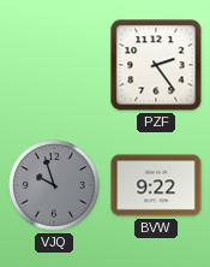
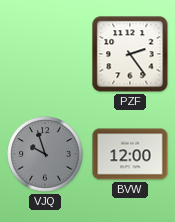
BVW: 9:22 -> 12:00 (130, 154)
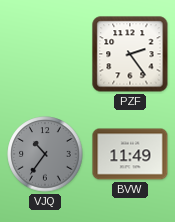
VJQ: 9:57 -> 10:36 (45, 154)
BVW: 12:00 -> 11:49 (130, 154)
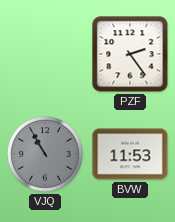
VJQ: 10:36 -> 10:55 (45, 154)
BVW: 11:49 -> 11:53 (130, 154)
